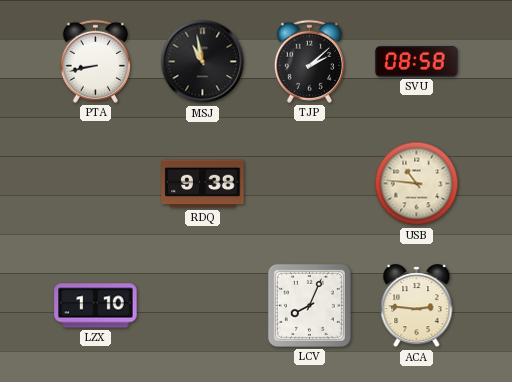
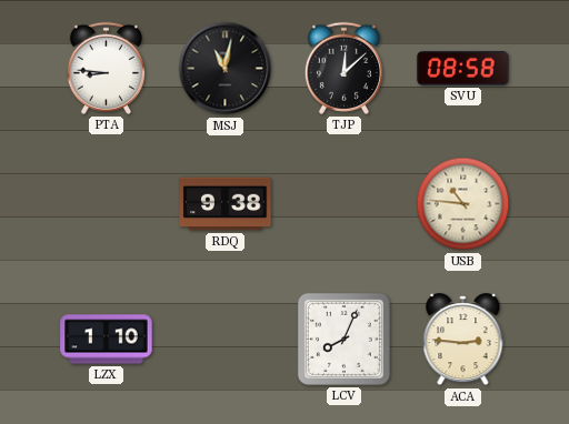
PTA: 8:43 -> 8:46 (106, 68)
MSJ: 10:58 -> 11:02 (226, 69)
TJP: 2:08 -> 12:08 (343, 68)
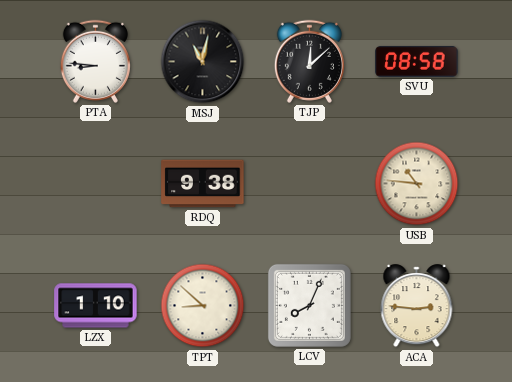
TPT: none -> 8:52 (203, 306)
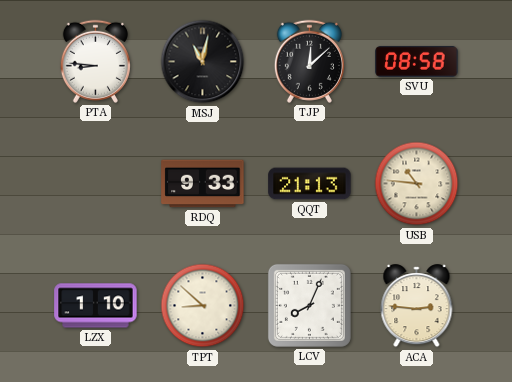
RDQ: 9:38 -> 9:33 (203, 184)
QQT: none -> 21:13 (310, 184)
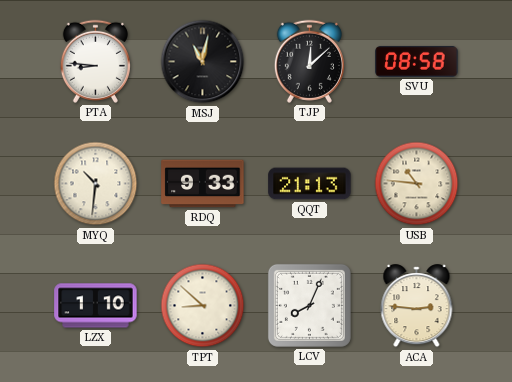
MYQ: none -> 10:31 (96, 184)
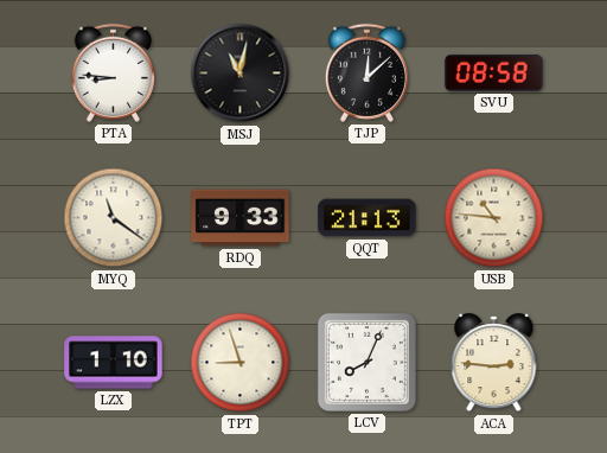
MYQ: 10:31 -> 11:21 (114, 218)
TPT: 8:52 -> 8:57 (241, 363)
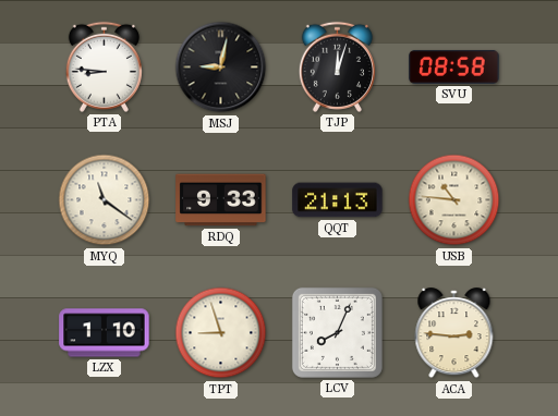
MSJ: 11:02 -> 9:02 (221, 68)
TJP: 12:08 -> 12:03 (337, 66)
